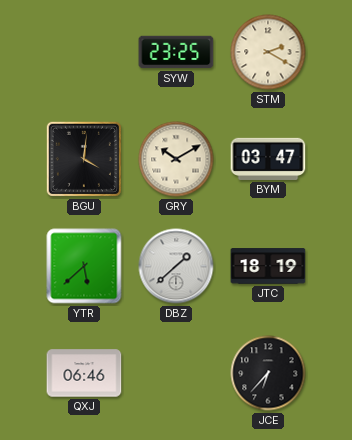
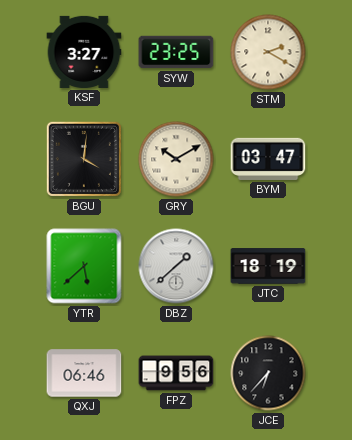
KSF: none -> 3:27 (84, 52)
FPZ: none -> 9:56 (176, 373)
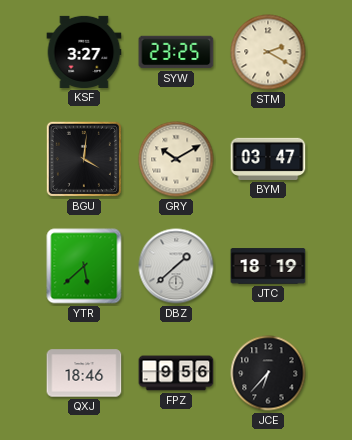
QXJ: 06:46 -> 18:46 (84, 373)
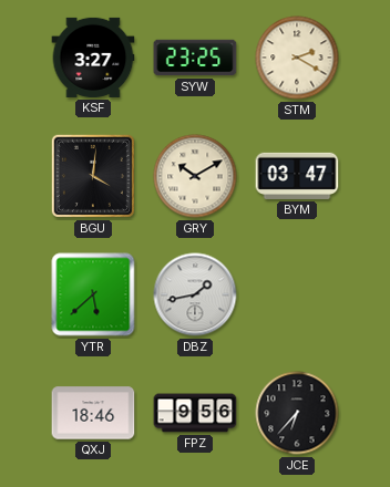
DBZ: 1:38 -> 1:43 (195, 294)
JTC: 18:19 -> none (268, 266)
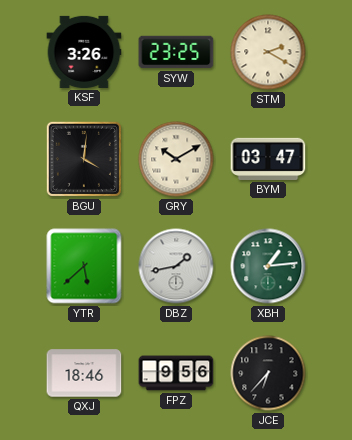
KSF: 3:27 -> 3:26 (84, 52)
XBH: none -> 1:14 (268, 266)
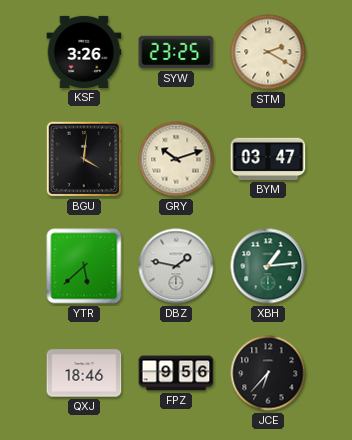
GRY: 10:10 -> 10:12 (176, 159)
DBZ: 1:43 -> 1:47 (176, 266)
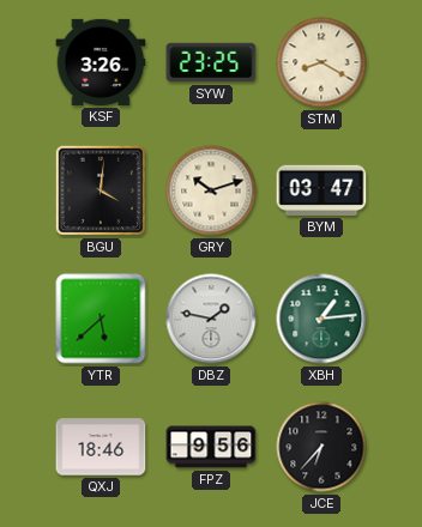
STM: 2:20 -> 8:20 (321, 62)
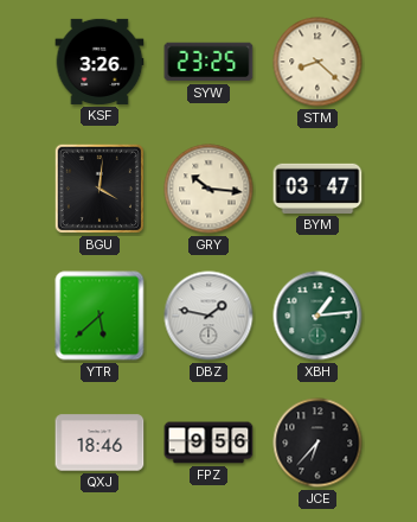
STM: 8:20 -> 8:22 (317, 62)
GRY: 10:12 -> 10:16 (208, 189)
